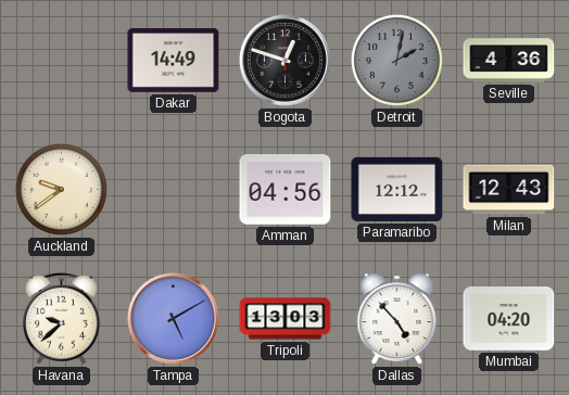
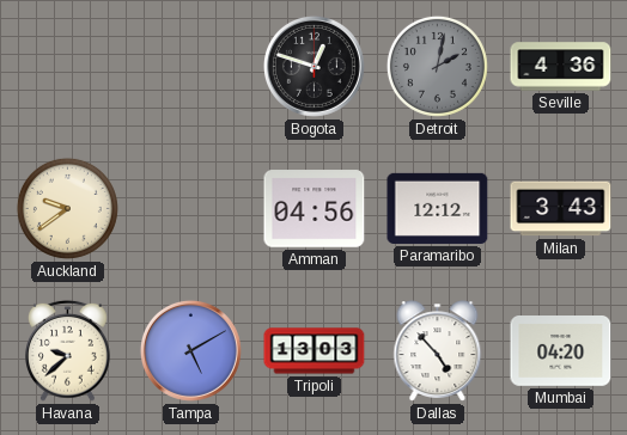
Dakar: 14:49 -> none (174, 60)
Milan: 12:43 -> 3:43 (561, 209)
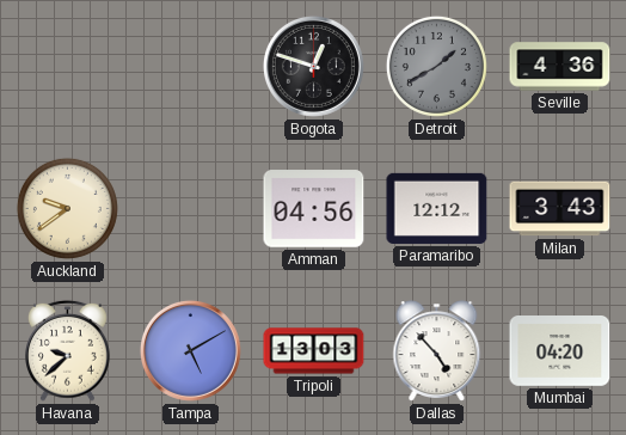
Detroit: 2:02 -> 1:40 (436, 66)
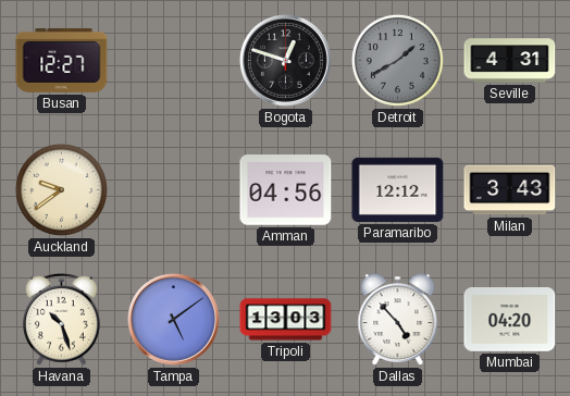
Busan: none -> 12:27 (62, 60)
Seville: 4:36 -> 4:31 (510, 61)
Havana: 9:38 -> 10:27 (62, 319)
Tampa: 5:10 -> 5:09 (173, 319)
